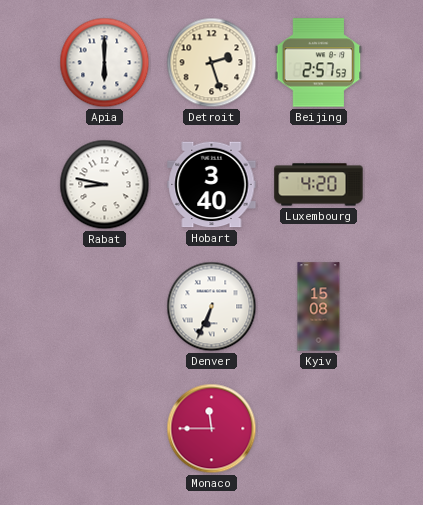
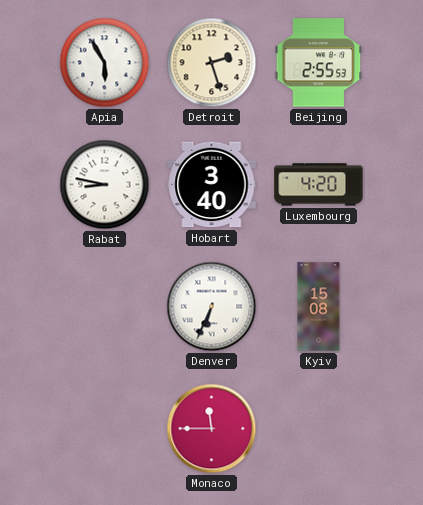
Apia: 6:00 -> 5:55 (105, 63)
Beijing: 2:57 -> 2:55 (319, 63)
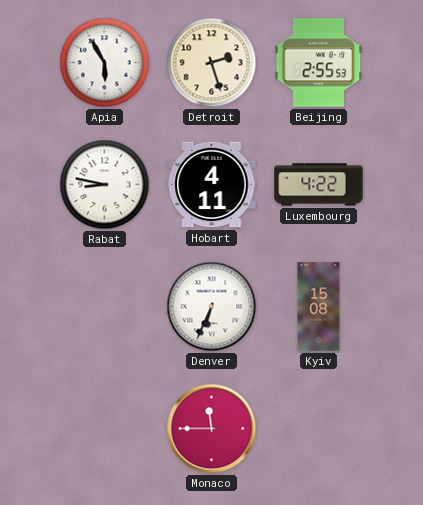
Hobart: 3:40 -> 4:11 (212, 185)
Luxembourg: 4:20 -> 4:22 (319, 185)
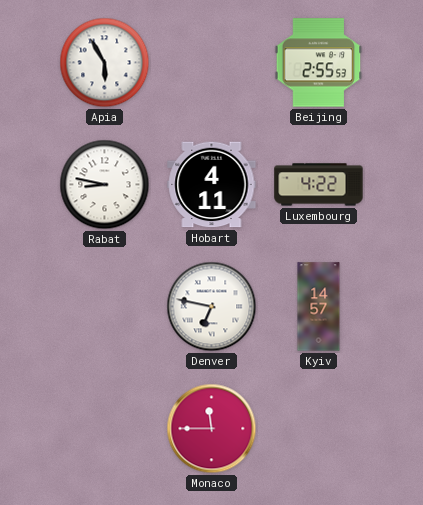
Detroit: 2:27 -> none (212, 63)
Denver: 6:34 -> 6:47 (212, 307)
Kyiv: 15:08 -> 14:57 (319, 307)
